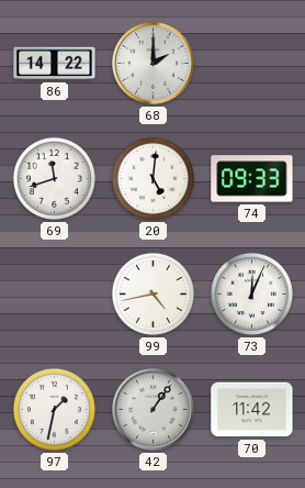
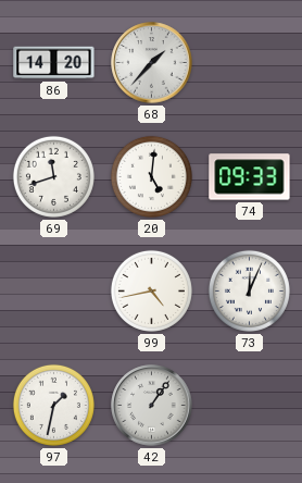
86: 14:22 -> 14:20 (54, 63)
68: 2:00 -> 1:37 (152, 63)
70: 11:42 -> none (252, 410)
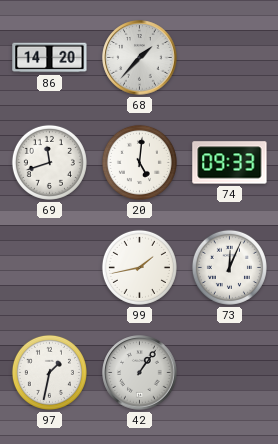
99: 4:43 -> 1:43 (139, 267)
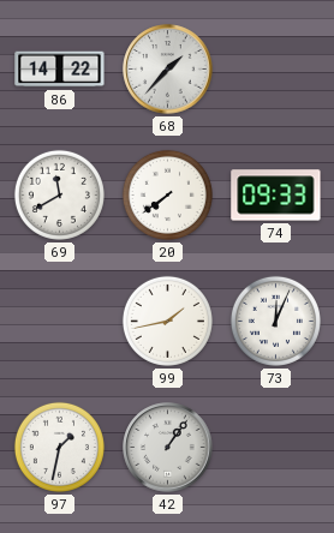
86: 14:20 -> 14:22 (60, 70)
69: 11:42 -> 11:40 (59, 194)
20: 5:01 -> 7:39 (167, 194)
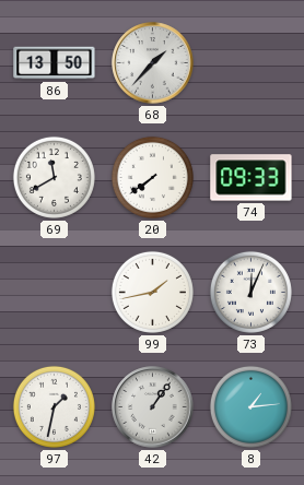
86: 14:22 -> 13:50 (55, 63)
8: none -> 1:14 (250, 406)
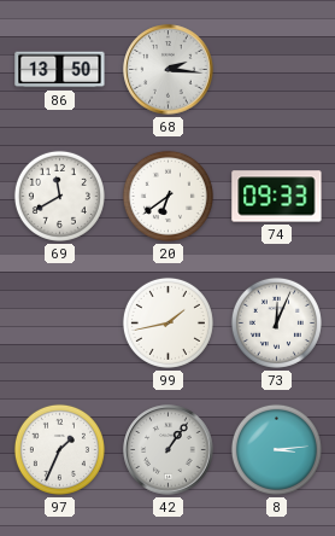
68: 1:37 -> 2:16 (169, 70)
20: 7:39 -> 6:39 (167, 196)
97: 1:32 -> 1:34 (59, 449)
8: 1:14 -> 3:14 (276, 449)
